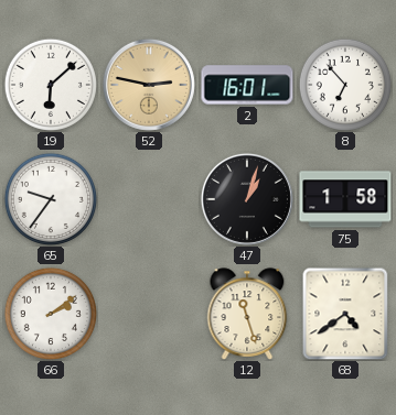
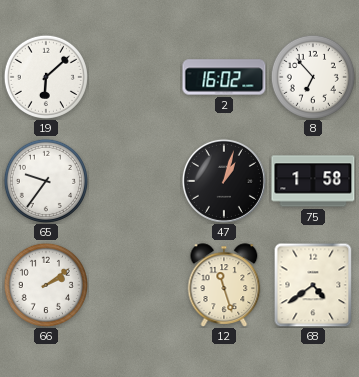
52: 2:47 -> none (149, 85)
2: 16:01 -> 16:02 (224, 77)
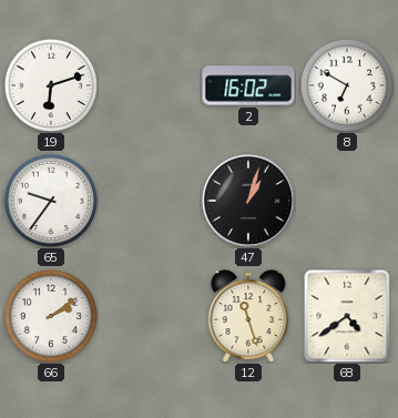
19: 6:08 -> 6:12 (51, 85)
8: 6:53 -> 6:50 (347, 85)
75: 1:58 -> none (313, 181)
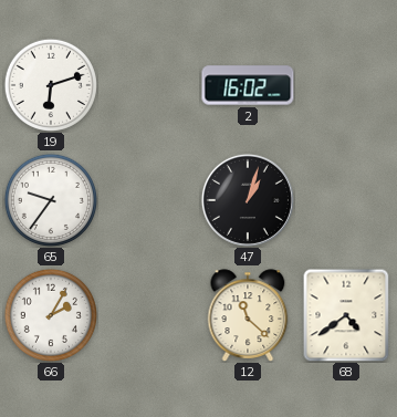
8: 6:50 -> none (347, 85)
66: 2:09 -> 2:05 (51, 315)
12: 11:27 -> 11:22 (248, 315)
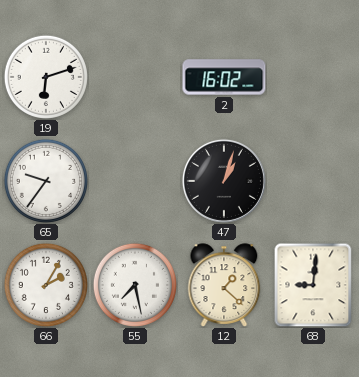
55: none -> 7:28 (135, 285)
12: 11:22 -> 1:22 (224, 285)
68: 4:39 -> 9:01 (313, 285)
